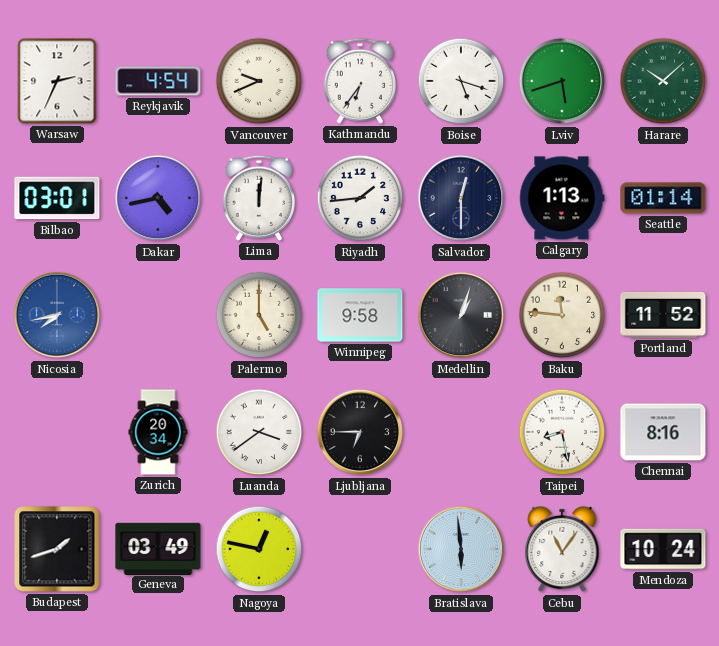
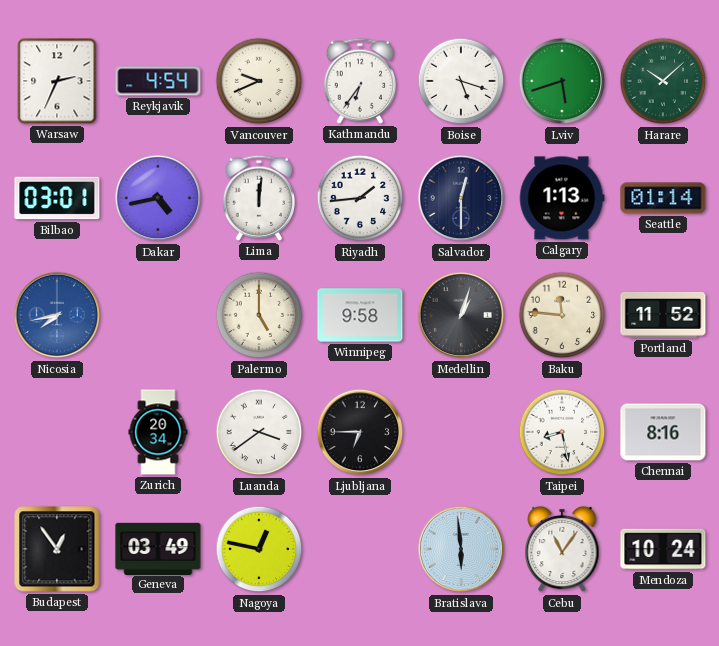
Budapest: 1:42 -> 12:54 (57, 549)
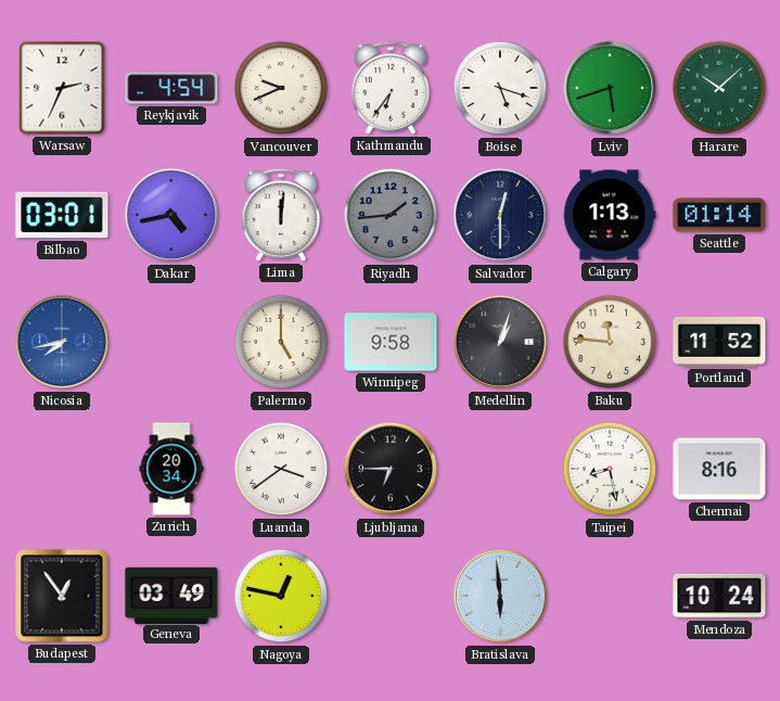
Riyadh dial: white -> grey (391, 215)
Cebu: 11:06 -> none (562, 549)
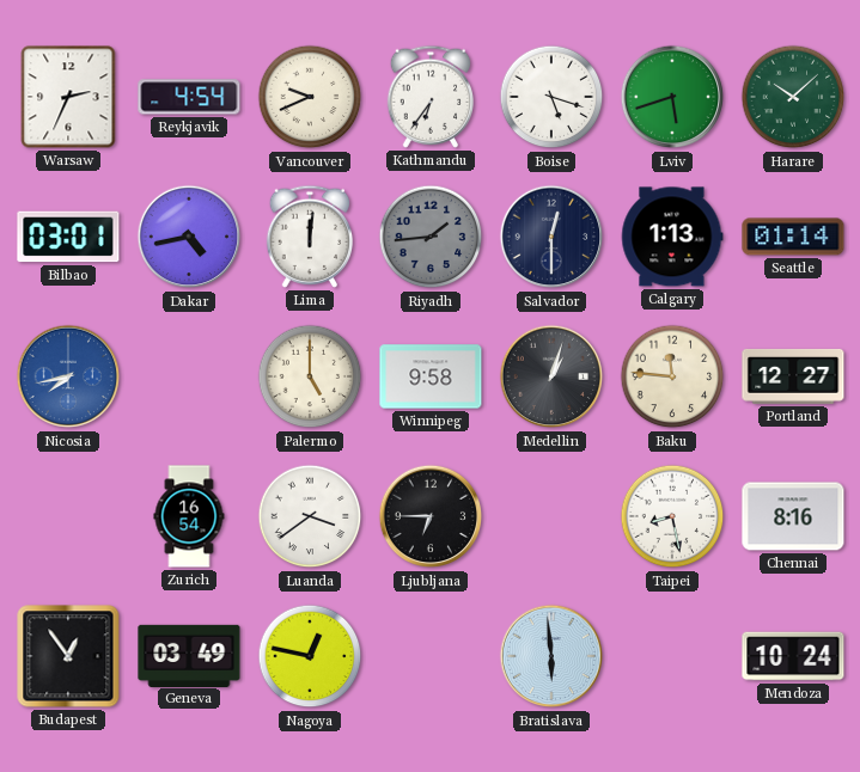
Portland: 11:52 -> 12:27 (793, 376)
Zurich: 20:34 -> 16:54 (189, 516)
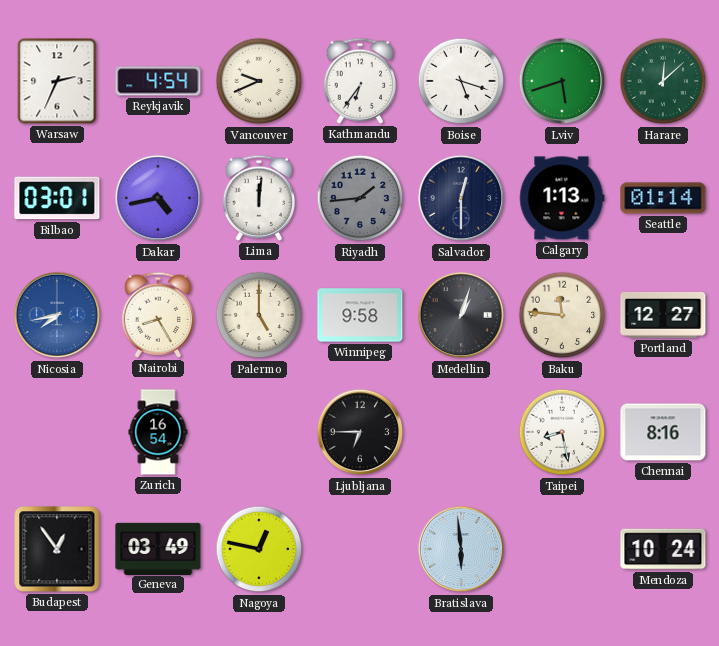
Harare: 10:08 -> 12:08 (663, 81)
Nairobi: none -> 8:25 (157, 315)
Luanda: 3:39 -> none (310, 516)
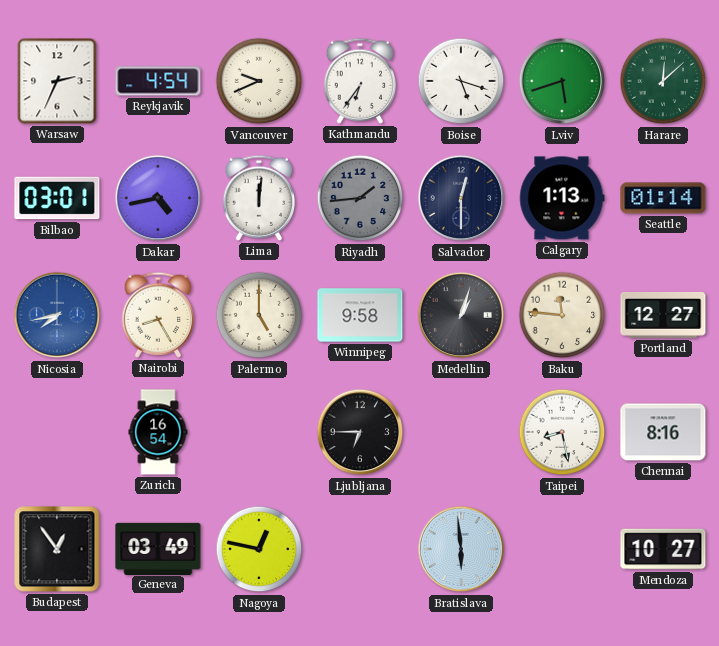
Mendoza: 10:24 -> 10:27 (663, 549)
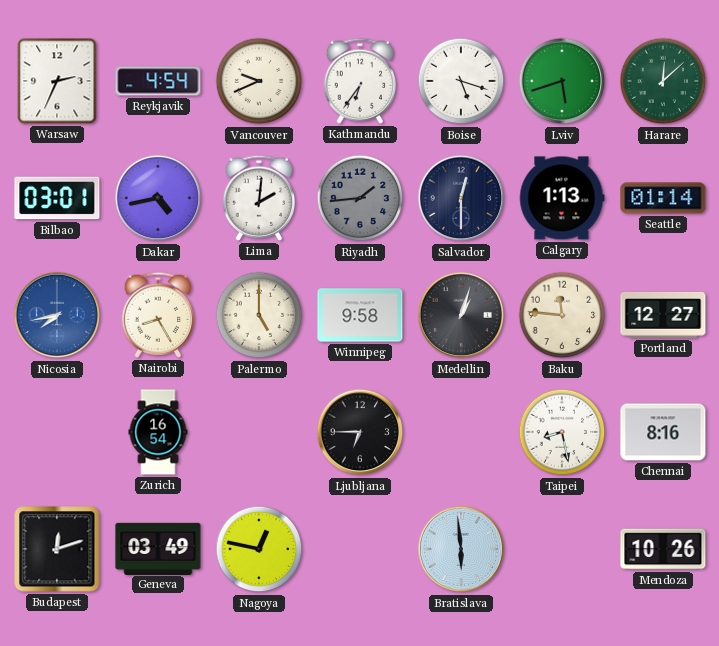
Lima: 12:01 -> 2:01 (258, 198)
Budapest: 12:54 -> 12:12 (57, 549)
Mendoza: 10:27 -> 10:26 (663, 549)
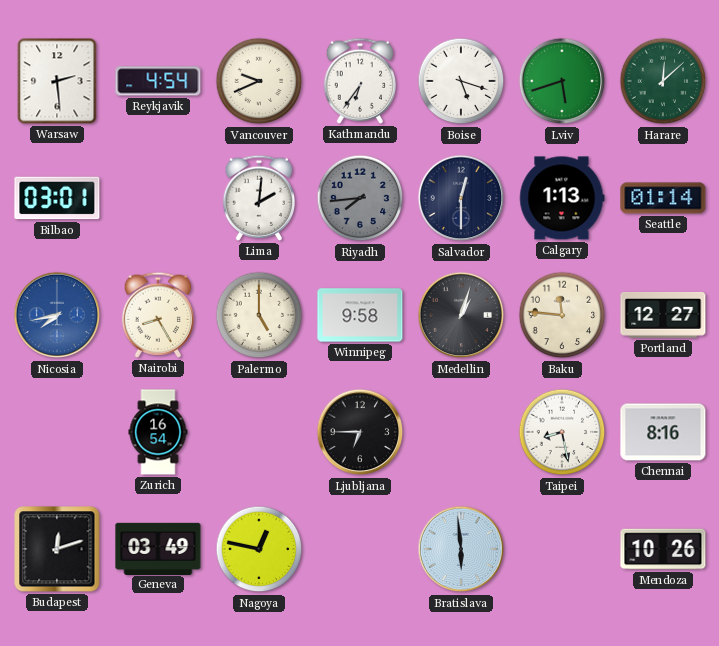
Warsaw: 2:34 -> 2:29 (57, 81)
Dakar: 4:43 -> none (158, 198)
Riyadh: 1:44 -> 7:44 (360, 198)
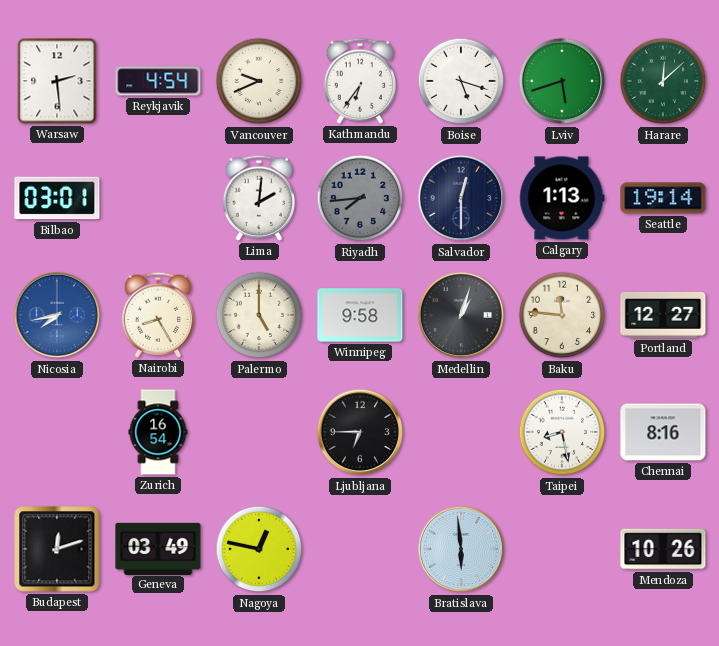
Seattle: 01:14 -> 19:14 (663, 198)
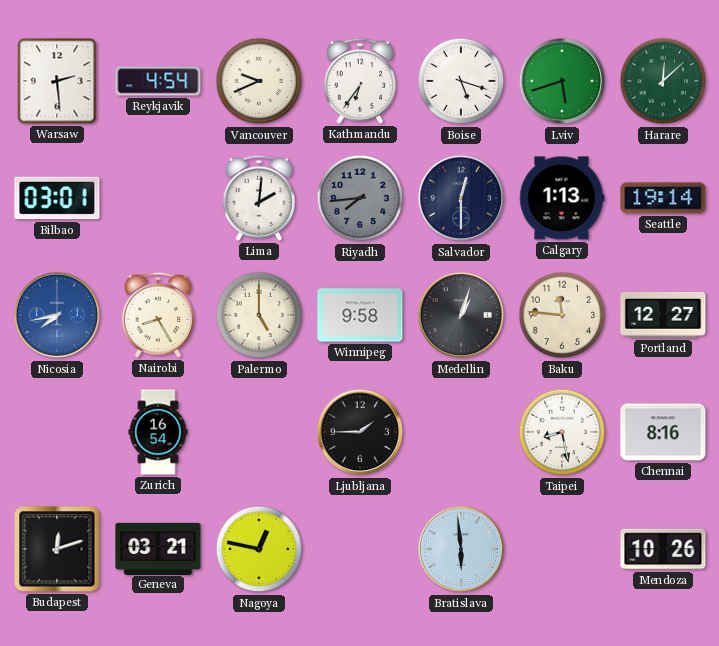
Ljubljana: 6:45 -> 1:45 (360, 432)
Geneva: 03:49 -> 03:21 (158, 548)
